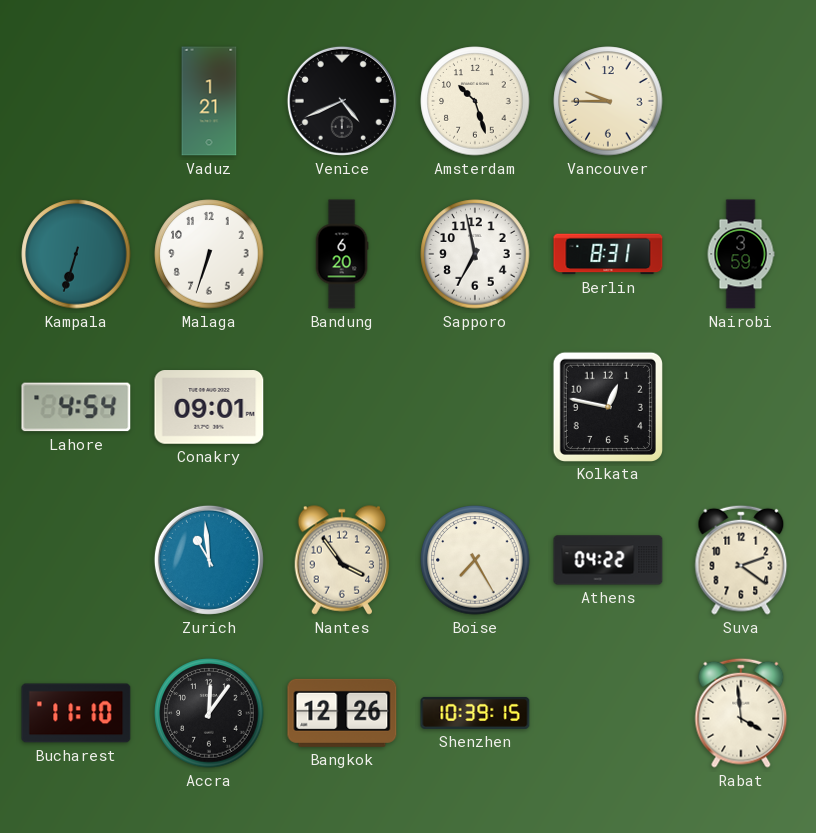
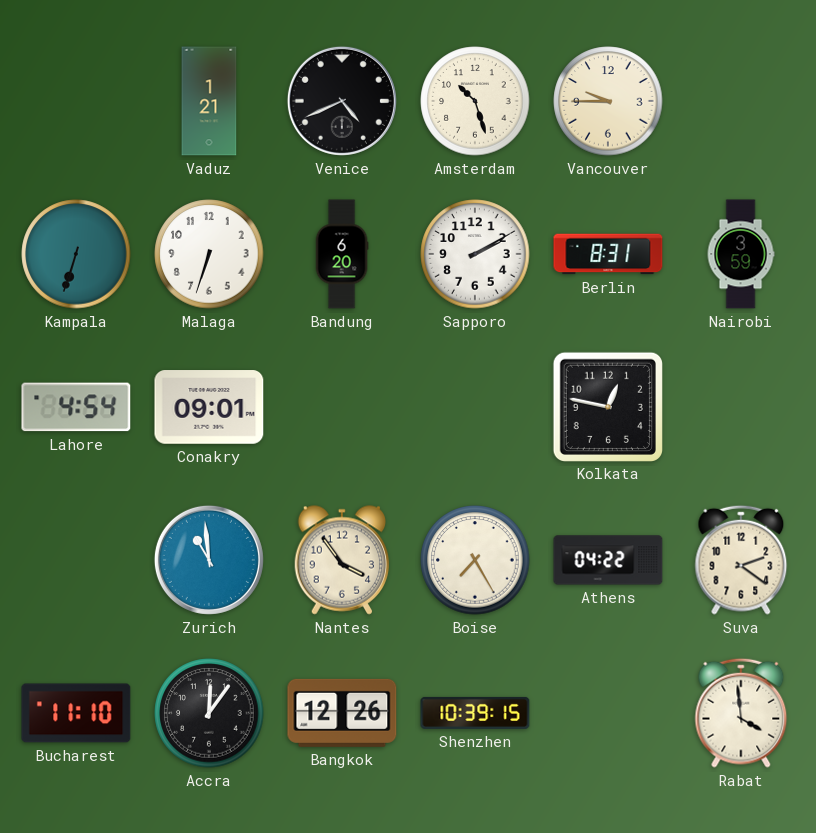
Sapporo: 6:58 -> 2:10 (475, 254)
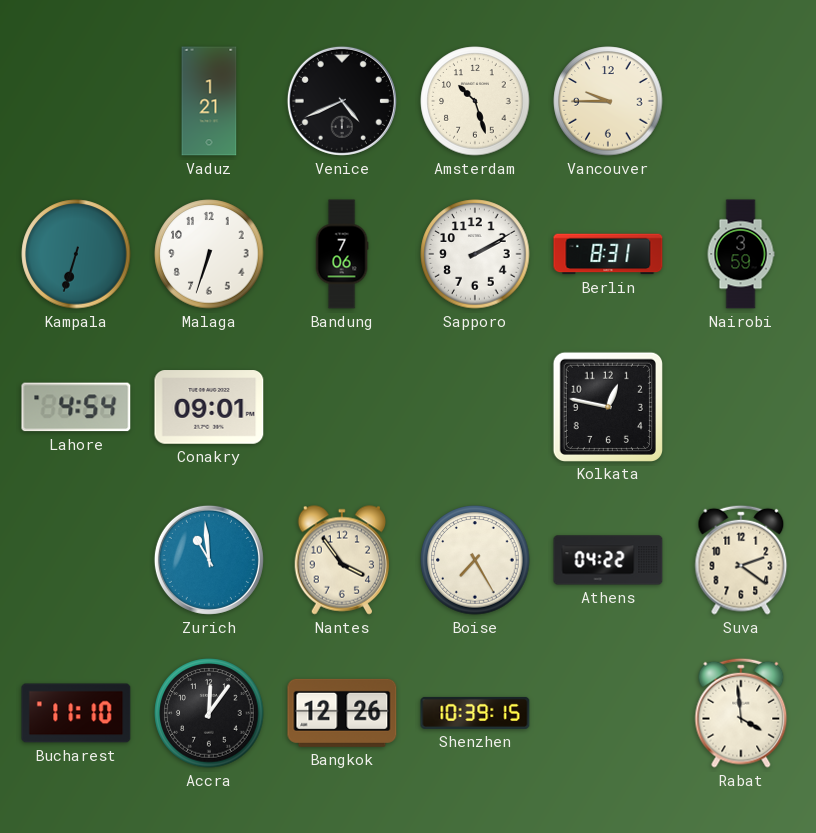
Bandung: 6:20 -> 7:06 (342, 254)
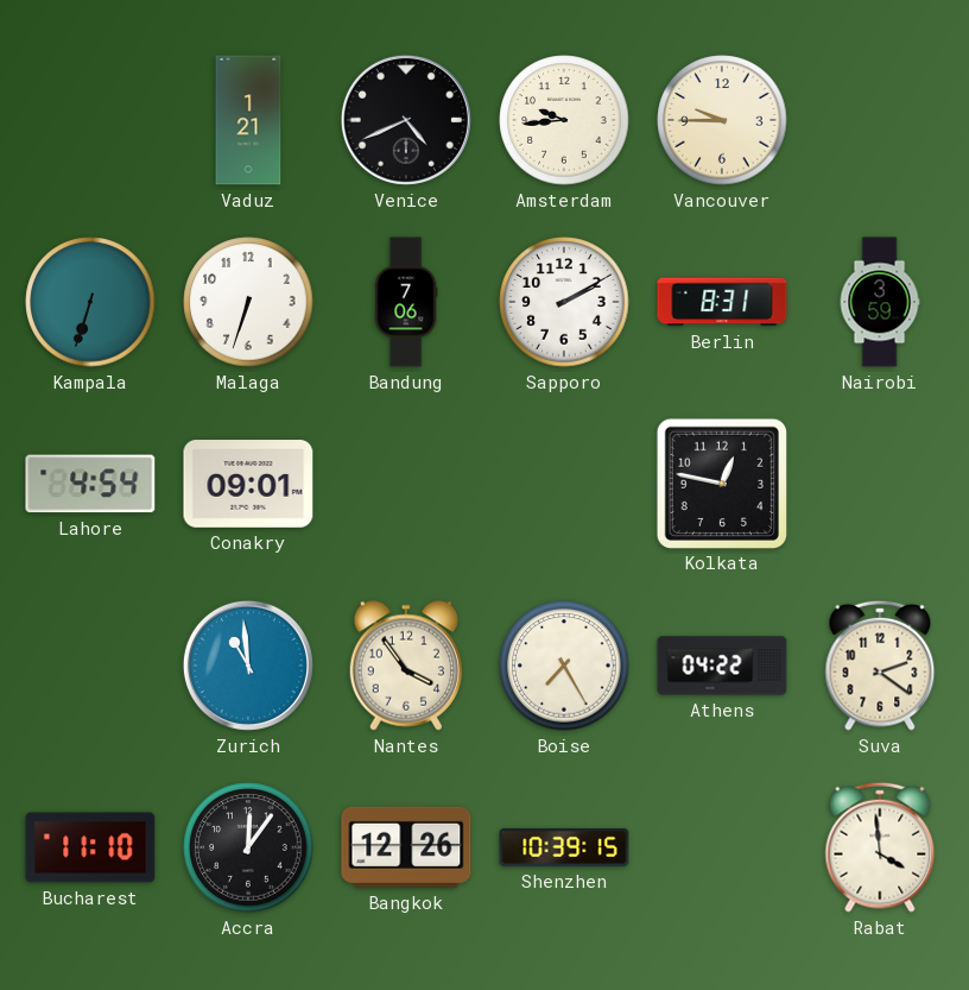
Amsterdam: 10:27 -> 9:44 (564, 120)
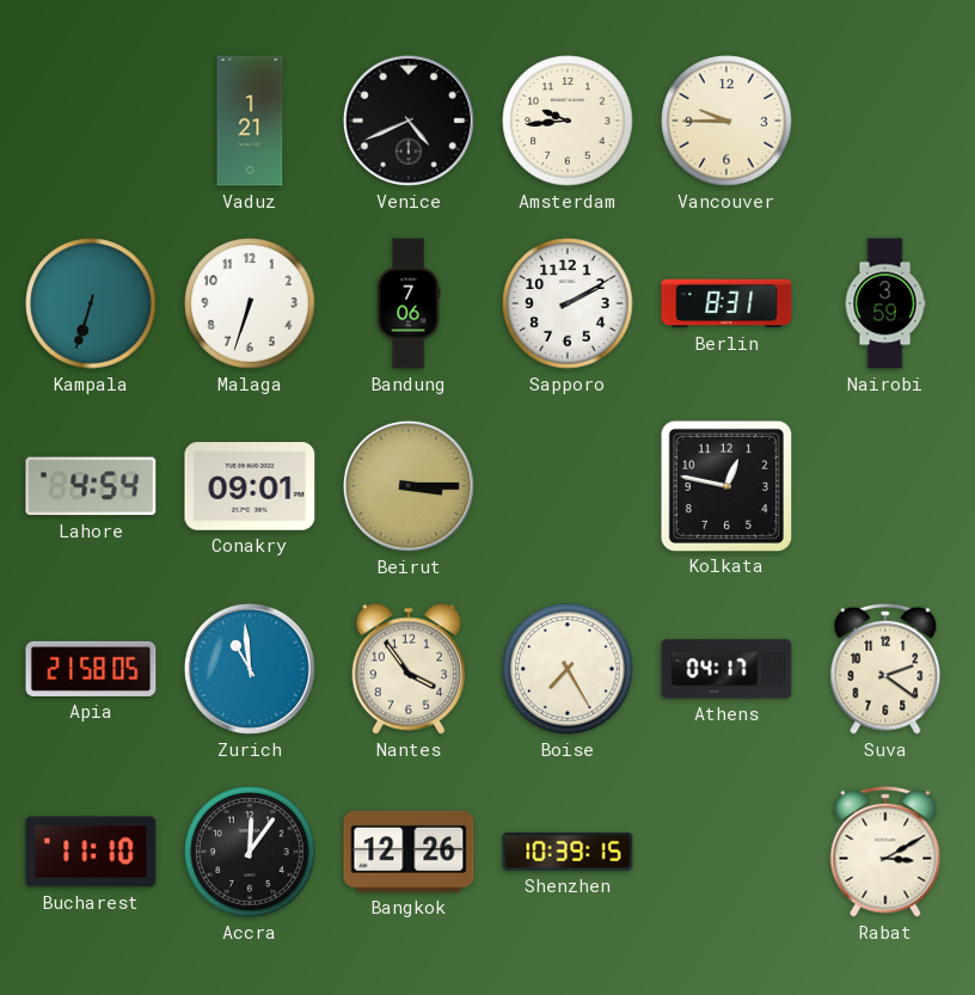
Beirut: none -> 3:15 (409, 486)
Apia: none -> 21:58 (91, 669)
Athens: 04:22 -> 04:17 (726, 669)
Rabat: 3:59 -> 3:10 (885, 852)
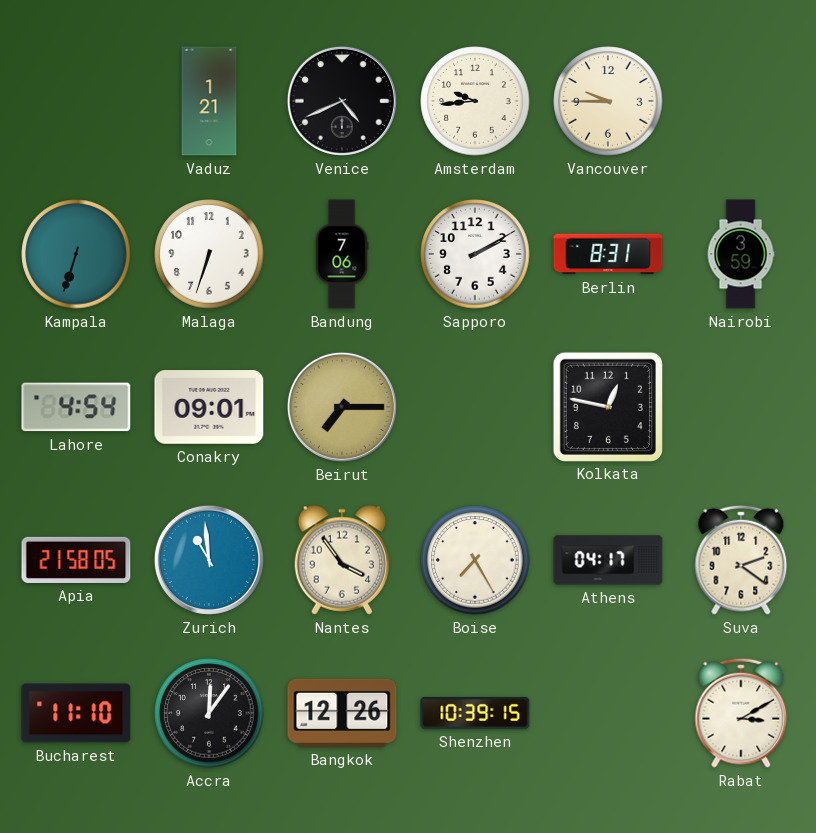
Beirut: 3:15 -> 7:15 (342, 407)
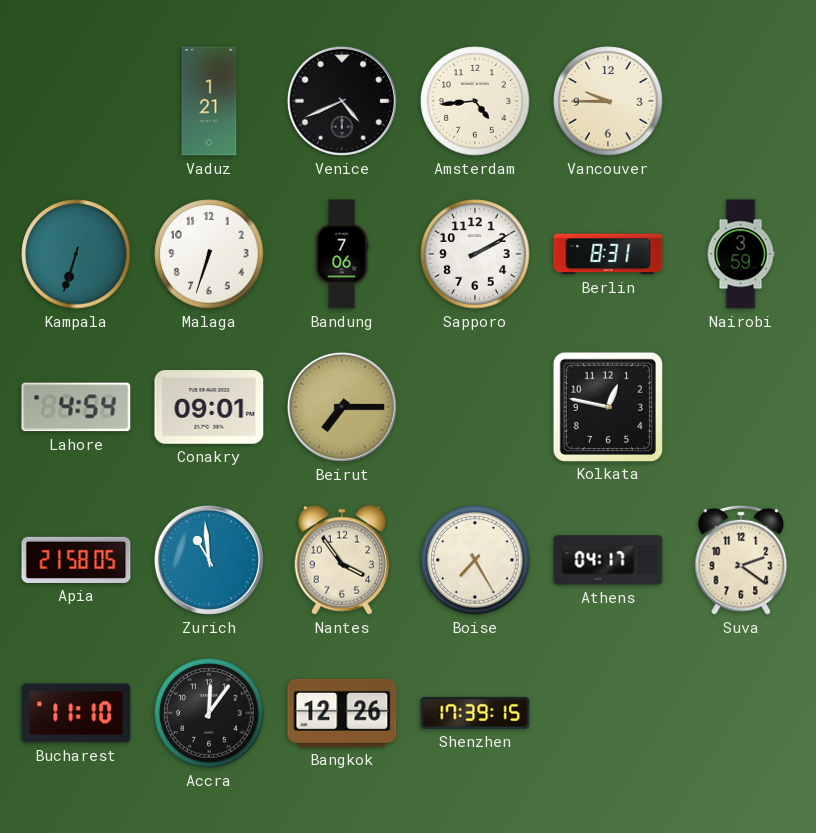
Amsterdam: 9:44 -> 4:44 (475, 101)
Shenzhen: 10:39 -> 17:39 (475, 713)
Rabat: 3:10 -> none (741, 713)
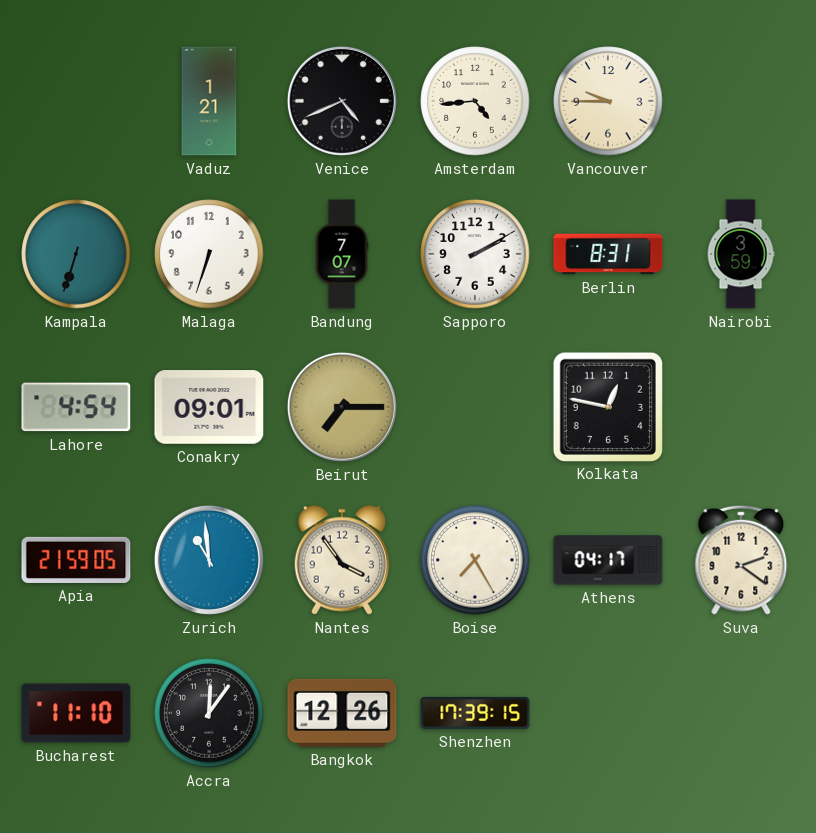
Bandung: 7:06 -> 7:07 (342, 254)
Apia: 21:58 -> 21:59 (76, 560)
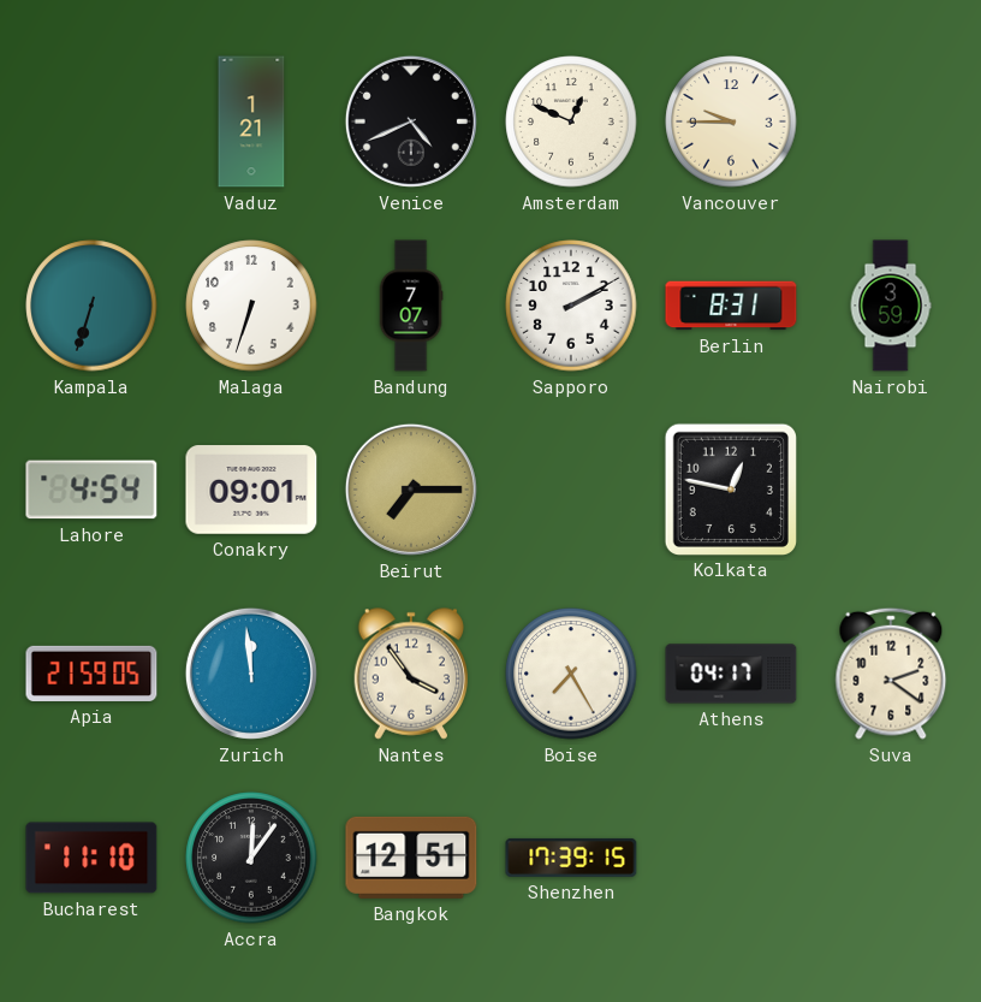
Amsterdam: 4:44 -> 12:49 (571, 121)
Zurich: 10:59 -> 11:59 (251, 674)
Bangkok: 12:26 -> 12:51 (411, 858)
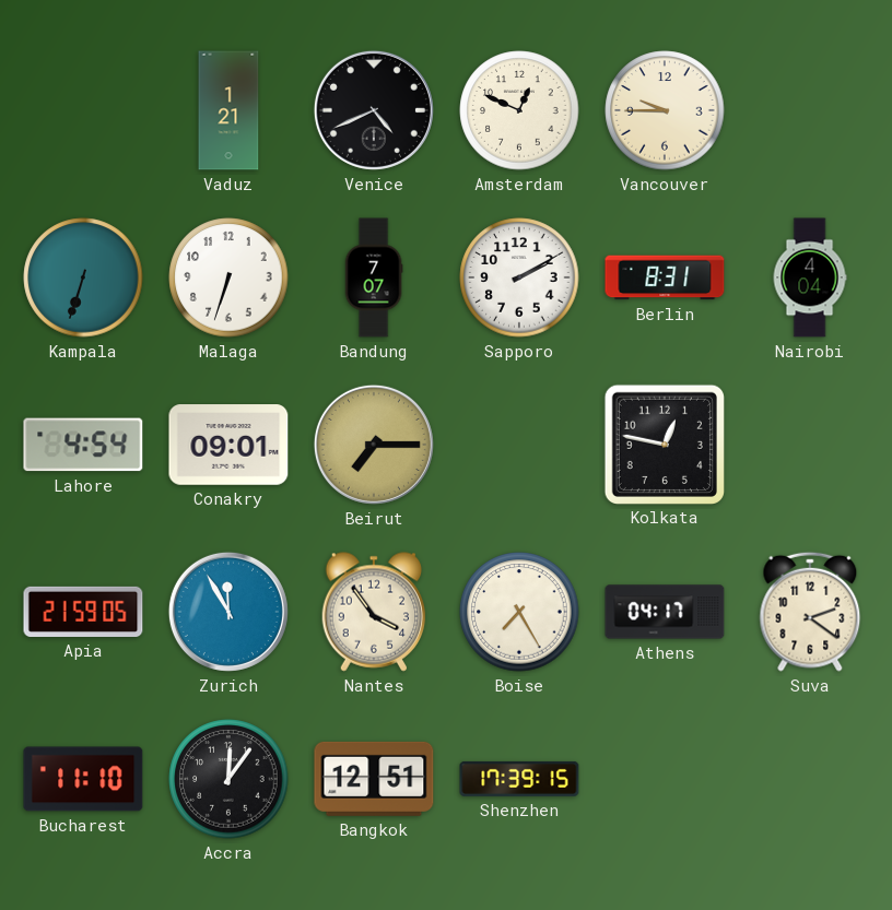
Nairobi: 3:59 -> 4:04 (810, 277)
Zurich: 11:59 -> 11:55 (228, 612)
